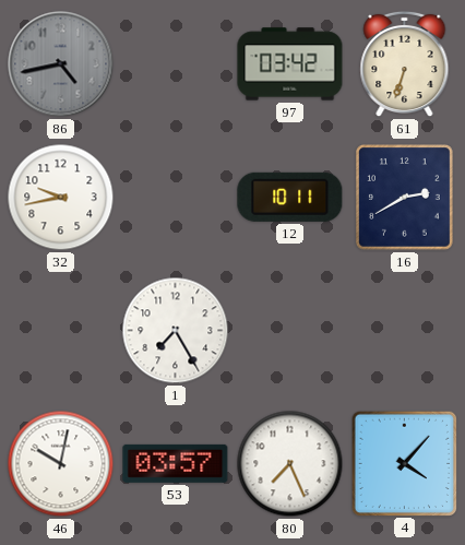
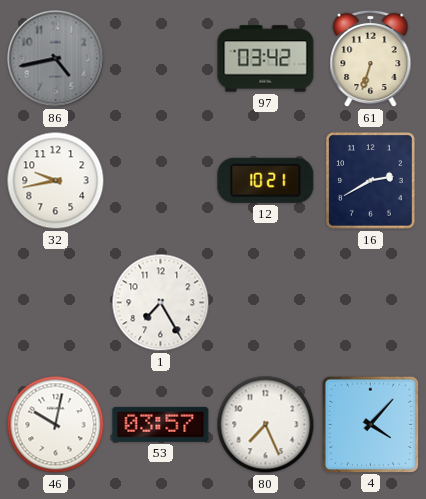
12: 10:11 -> 10:21 (266, 180)
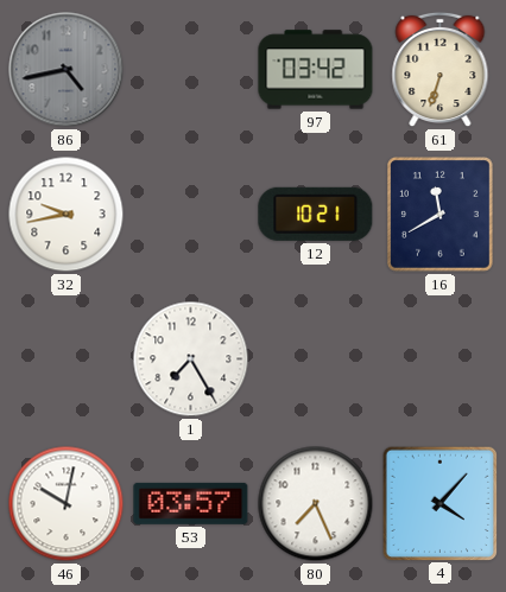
16: 2:40 -> 11:40 (441, 215)
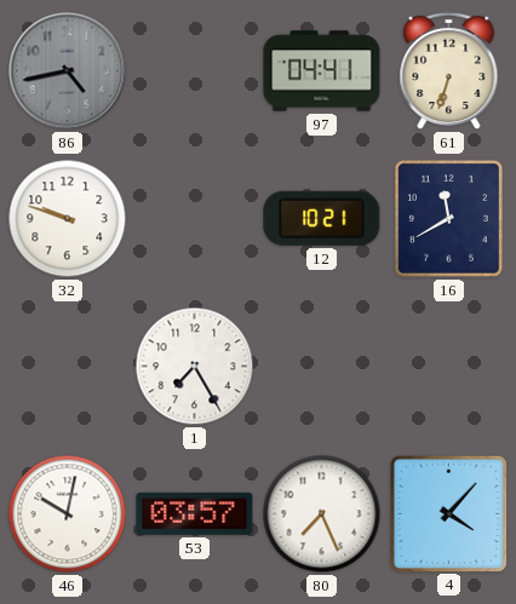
97: 03:42 -> 04:41 (322, 71)
32: 9:43 -> 9:48 (68, 219)
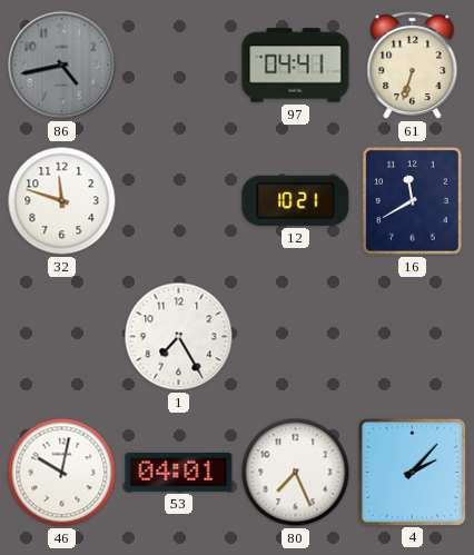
32: 9:48 -> 11:48 (62, 201)
53: 03:57 -> 04:01 (179, 472)
4: 4:07 -> 2:07 (412, 472)
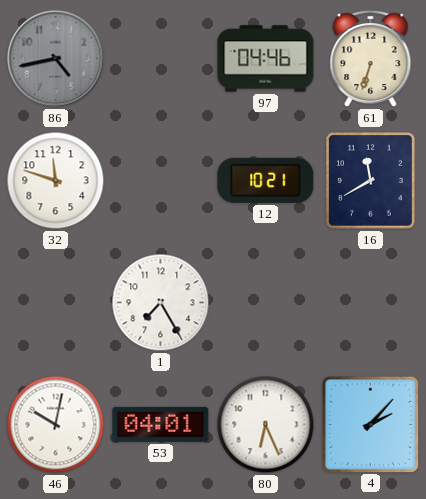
97: 04:41 -> 04:46 (266, 59)
80: 7:26 -> 6:26 (266, 425)
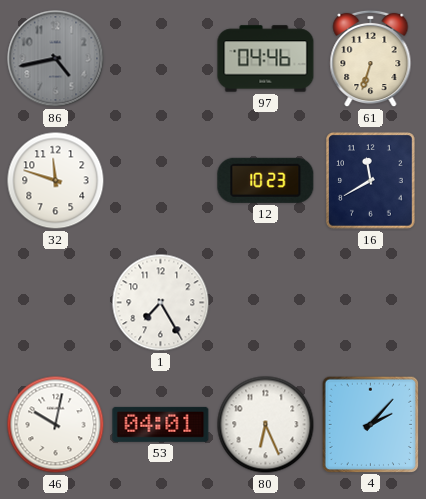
12: 10:21 -> 10:23 (266, 180)
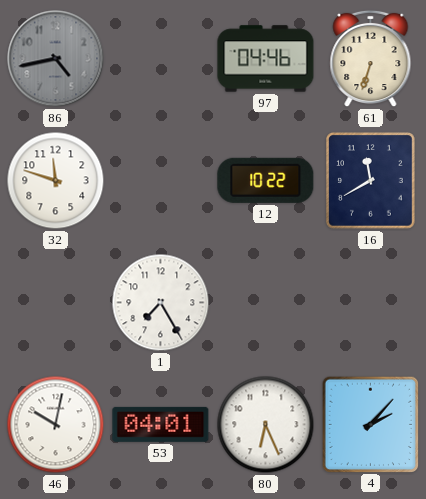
12: 10:23 -> 10:22 (266, 180)
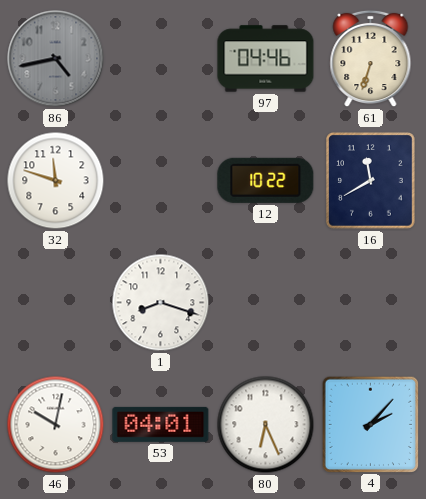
1: 7:25 -> 8:18 (161, 303)
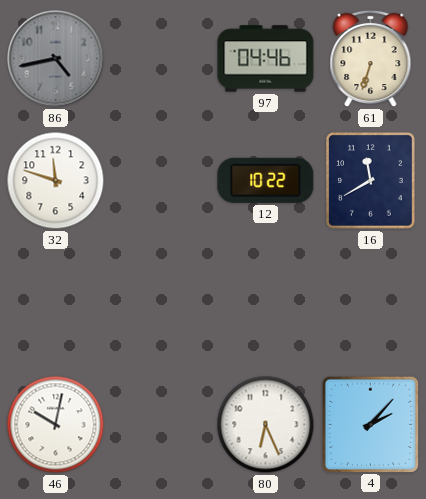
1: 8:18 -> none (161, 303)
53: 04:01 -> none (161, 424)
